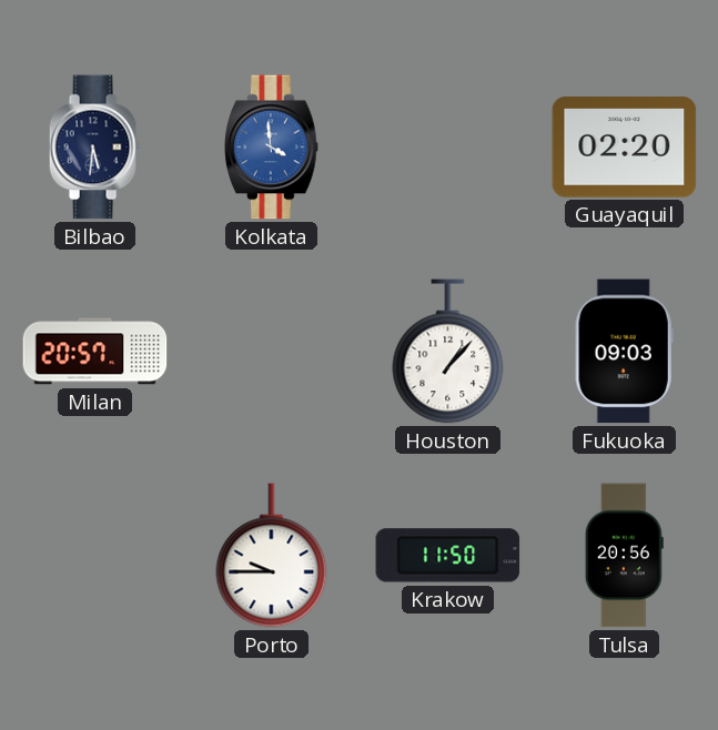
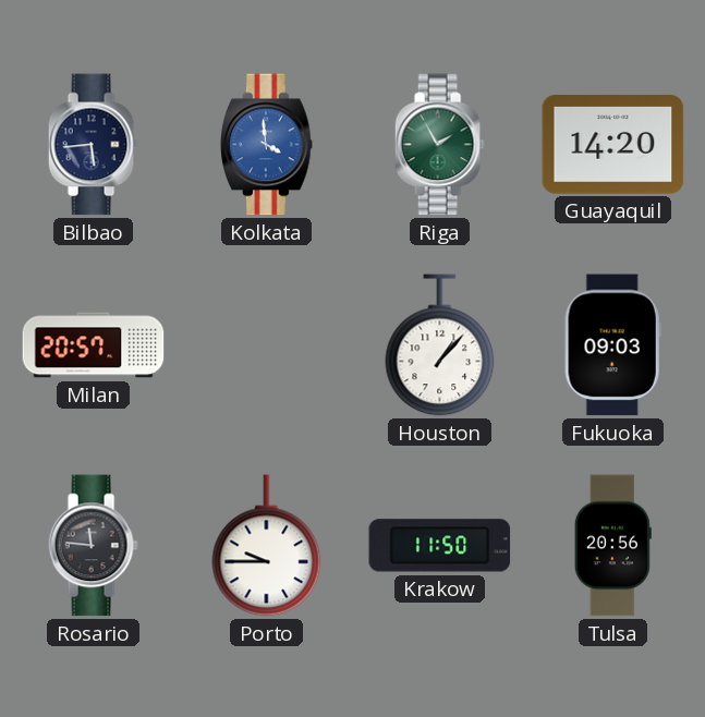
Bilbao: 5:31 -> 5:44 (93, 145)
Riga: none -> 1:55 (439, 145)
Guayaquil: 02:20 -> 14:20 (613, 145)
Rosario: none -> 11:46 (93, 546)
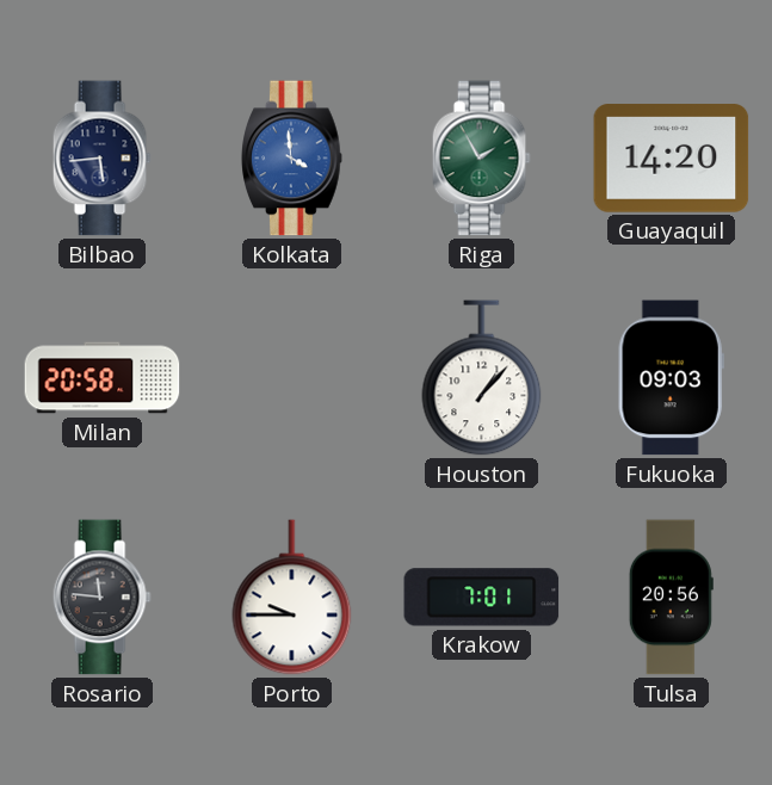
Milan: 20:57 -> 20:58 (103, 378)
Krakow: 11:50 -> 7:01 (482, 598)
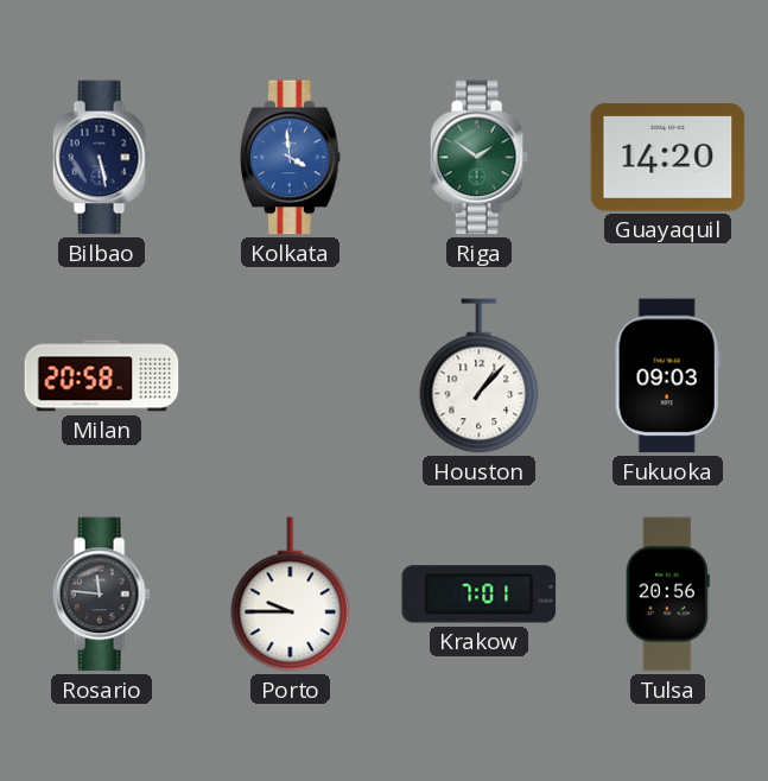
Bilbao: 5:44 -> 5:28 (101, 158)
Riga: 1:55 -> 1:51 (478, 158)
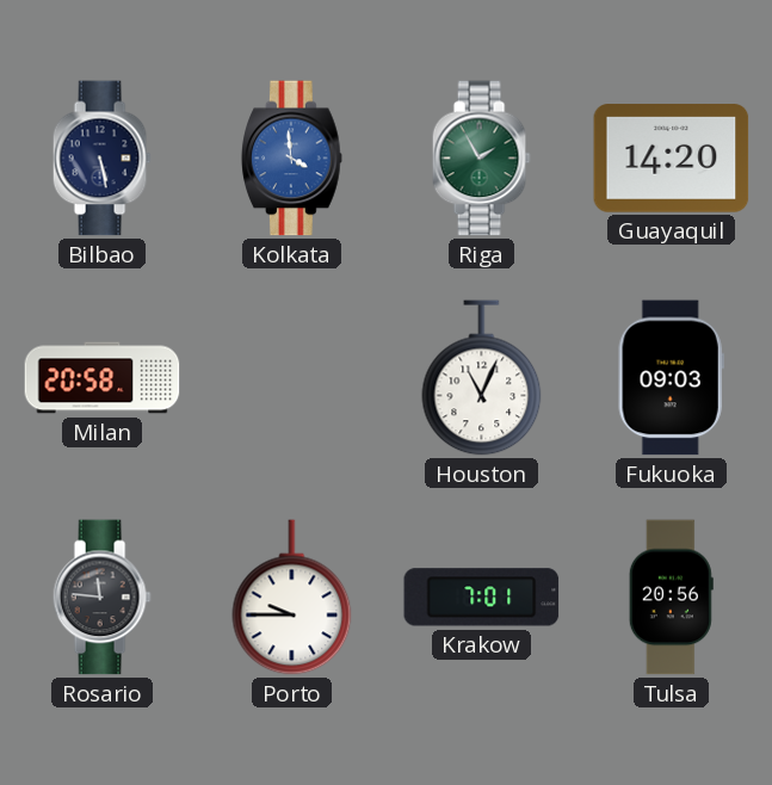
Riga: 1:51 -> 1:55 (481, 159)
Houston: 1:07 -> 11:04 (482, 378)
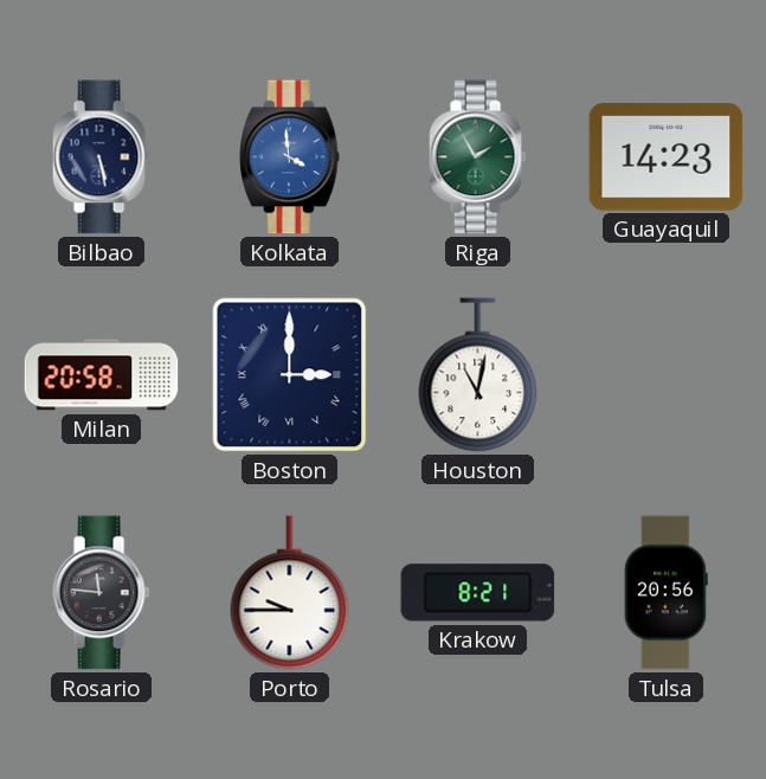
Guayaquil: 14:20 -> 14:23 (667, 157)
Boston: none -> 3:00 (290, 375)
Houston: 11:04 -> 11:02 (478, 375)
Fukuoka: 09:03 -> none (671, 378)
Krakow: 7:01 -> 8:21 (478, 593)
